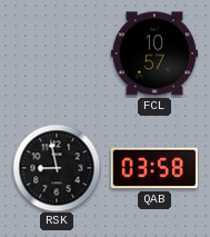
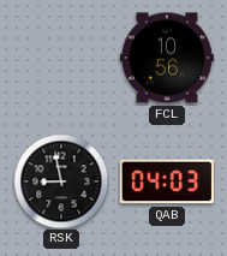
FCL: 10:57 -> 10:56 (167, 58)
QAB: 03:58 -> 04:03 (167, 181)
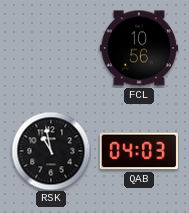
RSK: 8:58 -> 10:58 (51, 151)
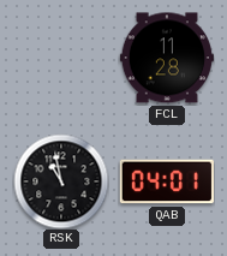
FCL: 10:56 -> 11:28 (167, 58)
QAB: 04:03 -> 04:01 (167, 181)
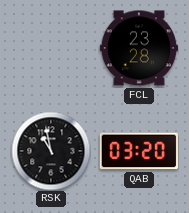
FCL: 11:28 -> 23:28 (139, 48)
QAB: 04:01 -> 03:20 (139, 151)
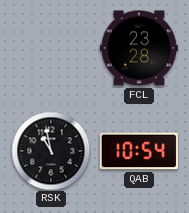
QAB: 03:20 -> 10:54 (139, 151)
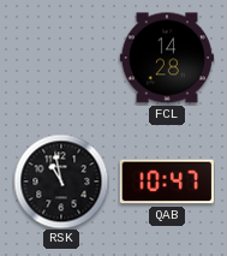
FCL: 23:28 -> 14:28 (167, 58)
QAB: 10:54 -> 10:47 (167, 181)
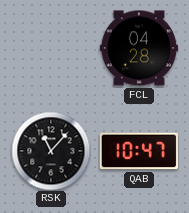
FCL: 14:28 -> 04:28 (139, 48)
RSK: 10:58 -> 11:07 (51, 151)
